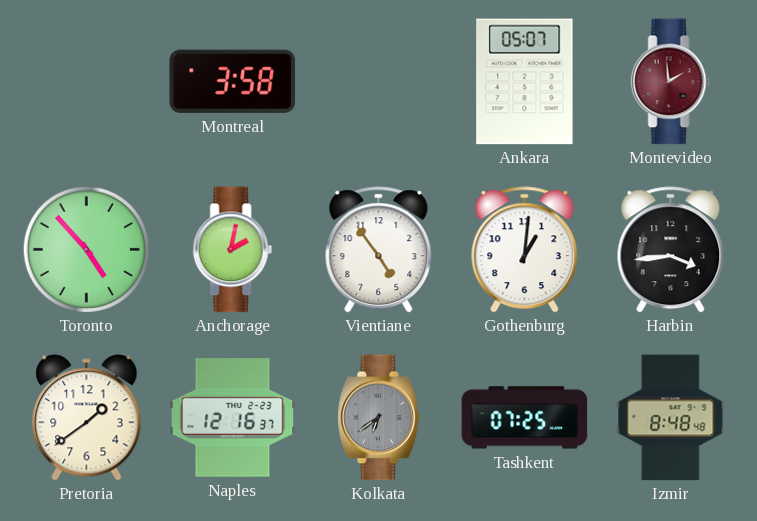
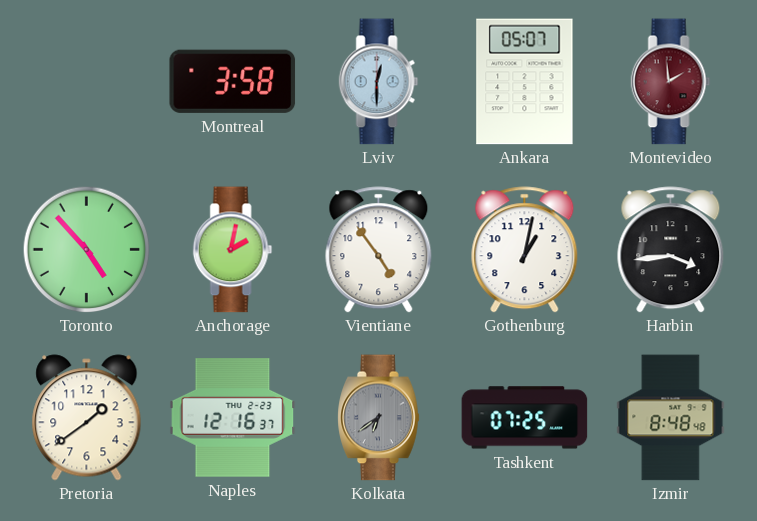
Lviv: none -> 12:30 (379, 82)
Gothenburg: 1:01 -> 1:02 (525, 250)
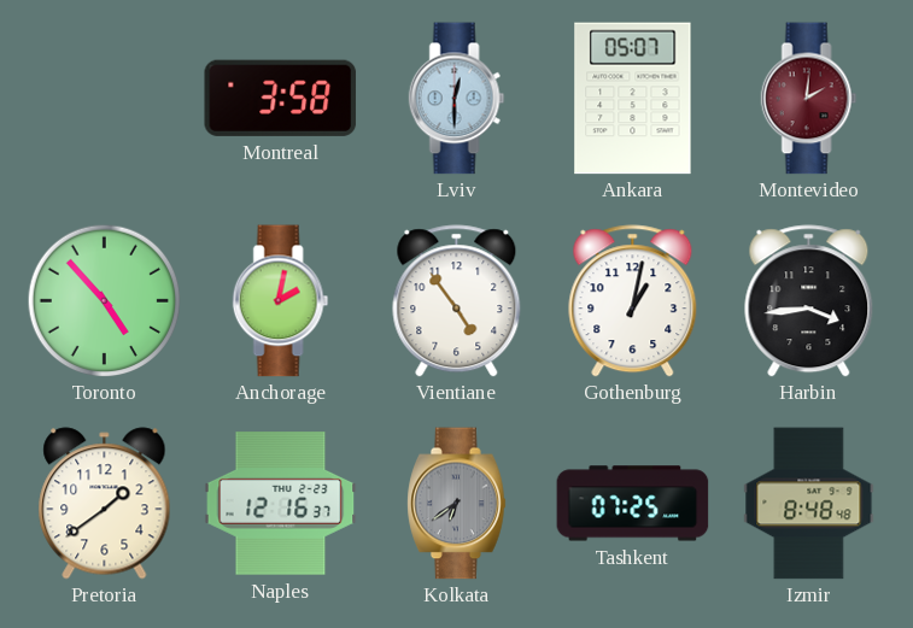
Montevideo: 1:59 -> 2:01 (809, 99)
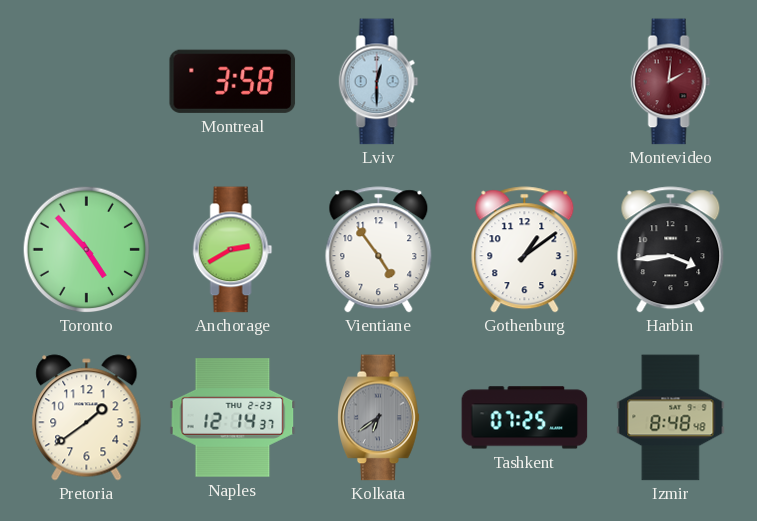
Ankara: 05:07 -> none (633, 99)
Anchorage: 2:02 -> 2:40 (233, 250)
Gothenburg: 1:02 -> 1:09 (525, 250)
Naples: 12:16 -> 12:14 (233, 418)
